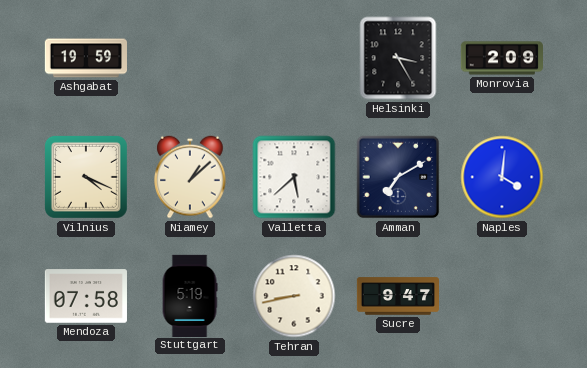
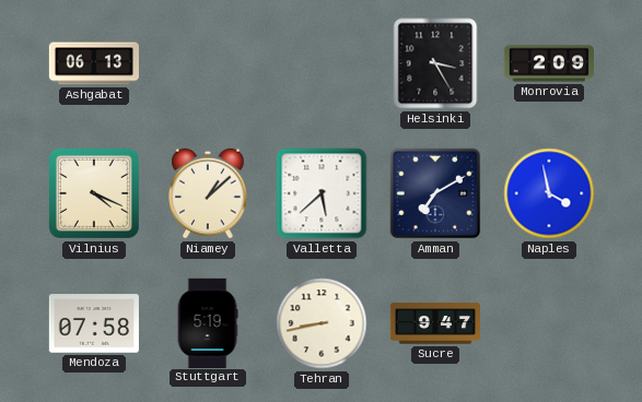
Ashgabat: 19:59 -> 06:13 (93, 63)
Naples: 4:01 -> 3:58 (549, 193)
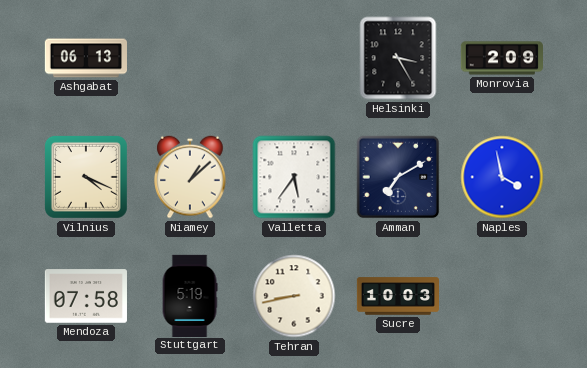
Valletta: 5:38 -> 5:36 (294, 177)
Sucre: 9:47 -> 10:03 (397, 296)
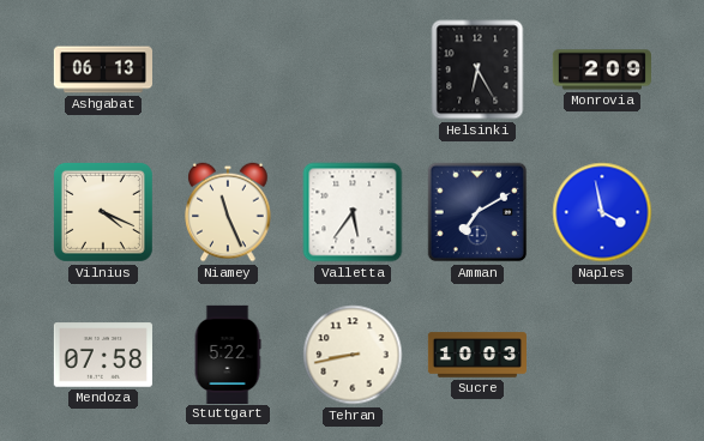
Helsinki: 3:25 -> 6:25 (477, 70)
Niamey: 1:08 -> 11:26 (228, 212)
Stuttgart: 5:19 -> 5:22 (228, 354)
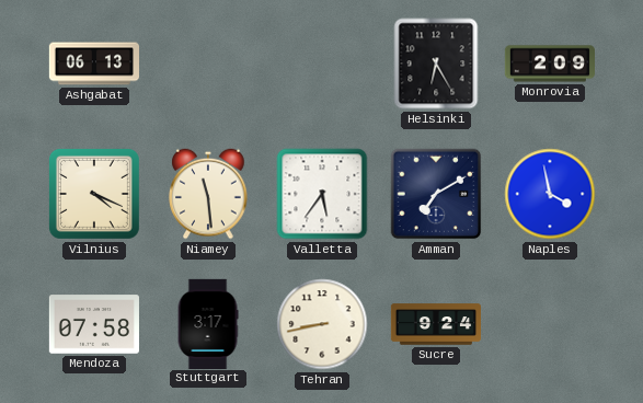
Niamey: 11:26 -> 11:29 (208, 194)
Stuttgart: 5:22 -> 3:17 (208, 323)
Sucre: 10:03 -> 9:24 (435, 324)
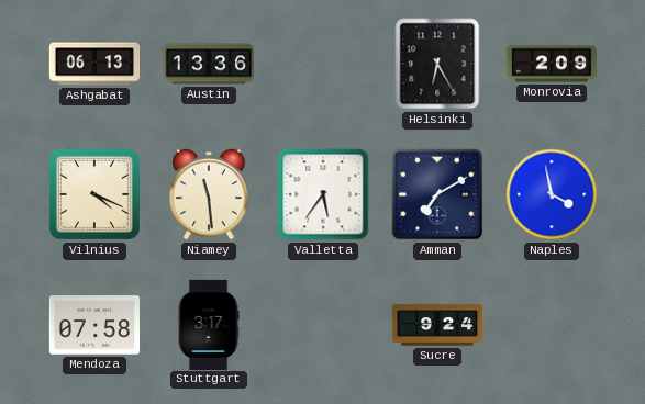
Austin: none -> 13:36 (208, 64)
Tehran: 8:43 -> none (322, 324)
